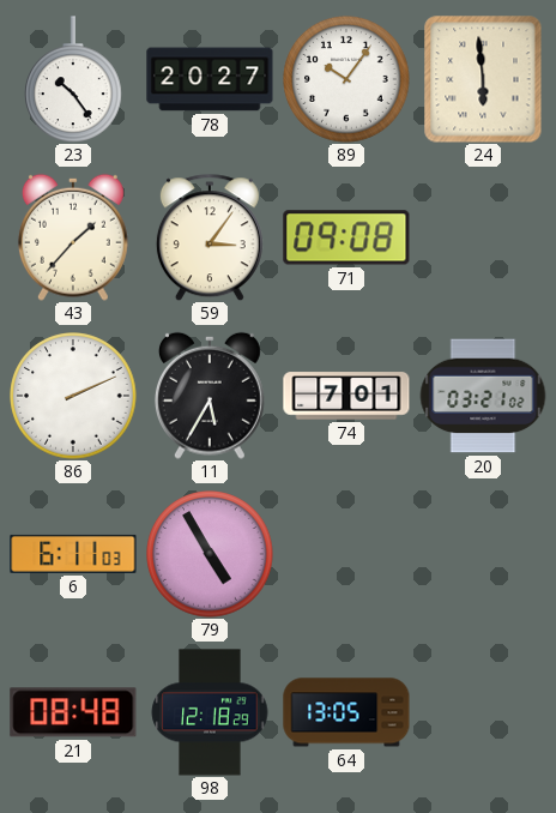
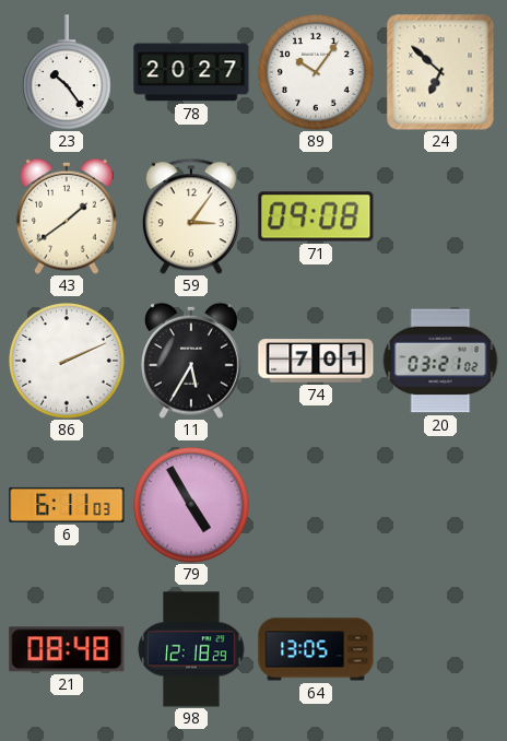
24: 5:59 -> 6:52 (440, 72)
43: 1:37 -> 1:39 (67, 216)
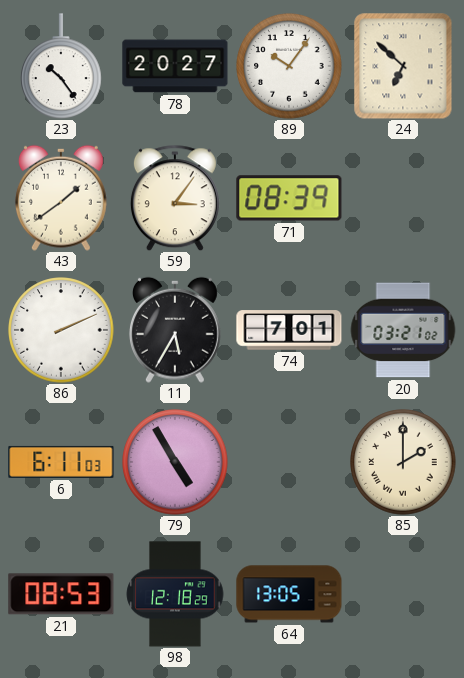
71: 09:08 -> 08:39 (289, 198)
85: none -> 2:00 (403, 462)
21: 08:48 -> 08:53 (61, 594)
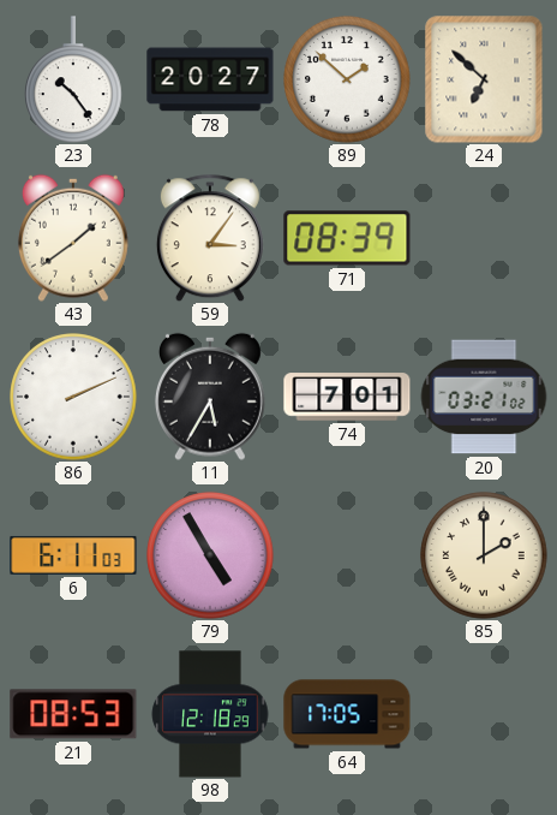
89: 10:06 -> 1:52 (347, 79)
64: 13:05 -> 17:05 (347, 714)
